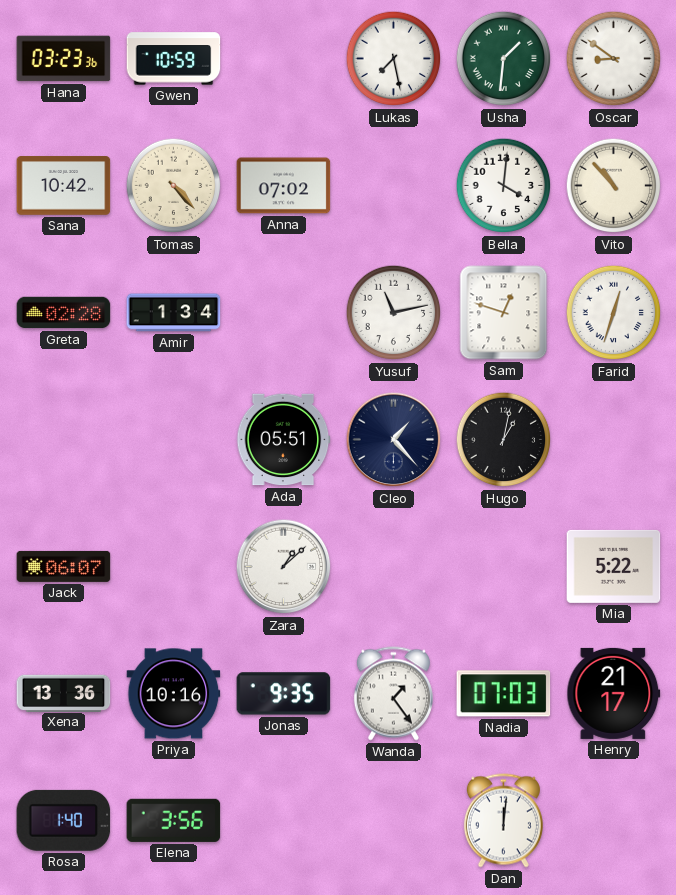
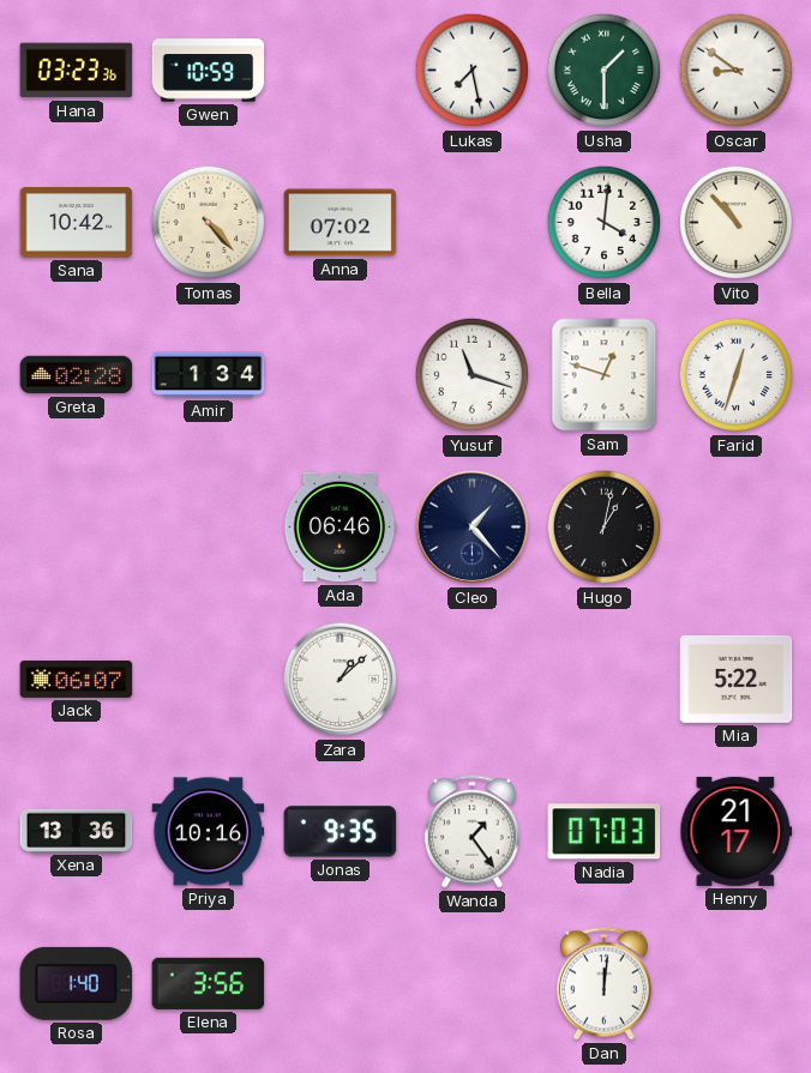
Usha: 1:31 -> 1:30 (605, 71)
Yusuf: 11:13 -> 11:18 (473, 375)
Ada: 05:51 -> 06:46 (340, 528)
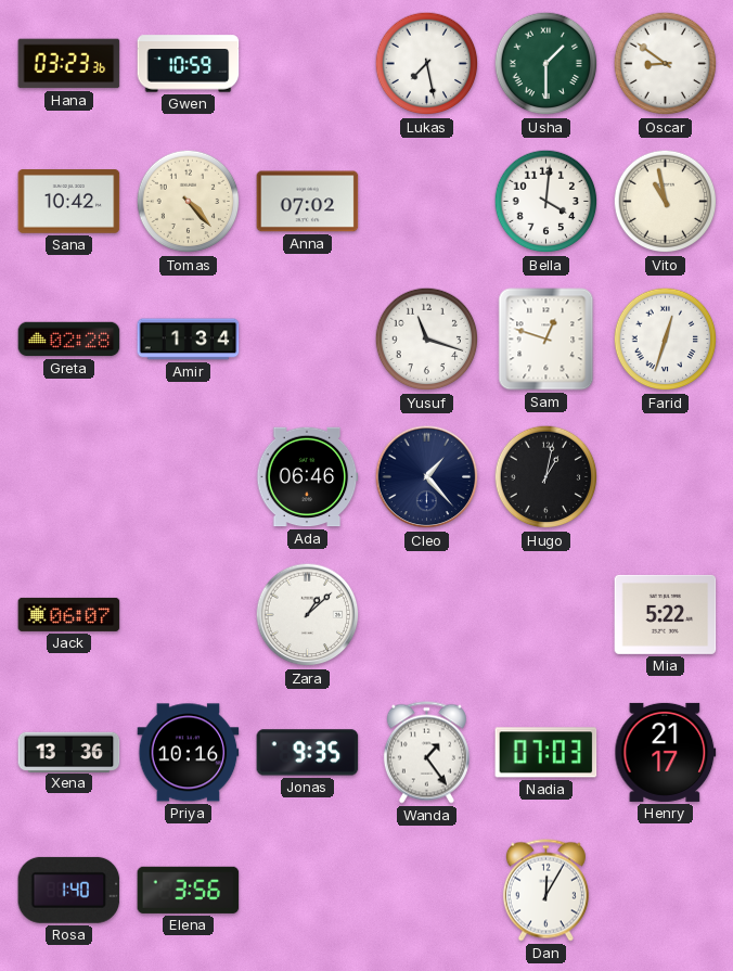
Vito: 10:53 -> 10:58 (666, 202)
Dan: 12:01 -> 12:05 (545, 891)
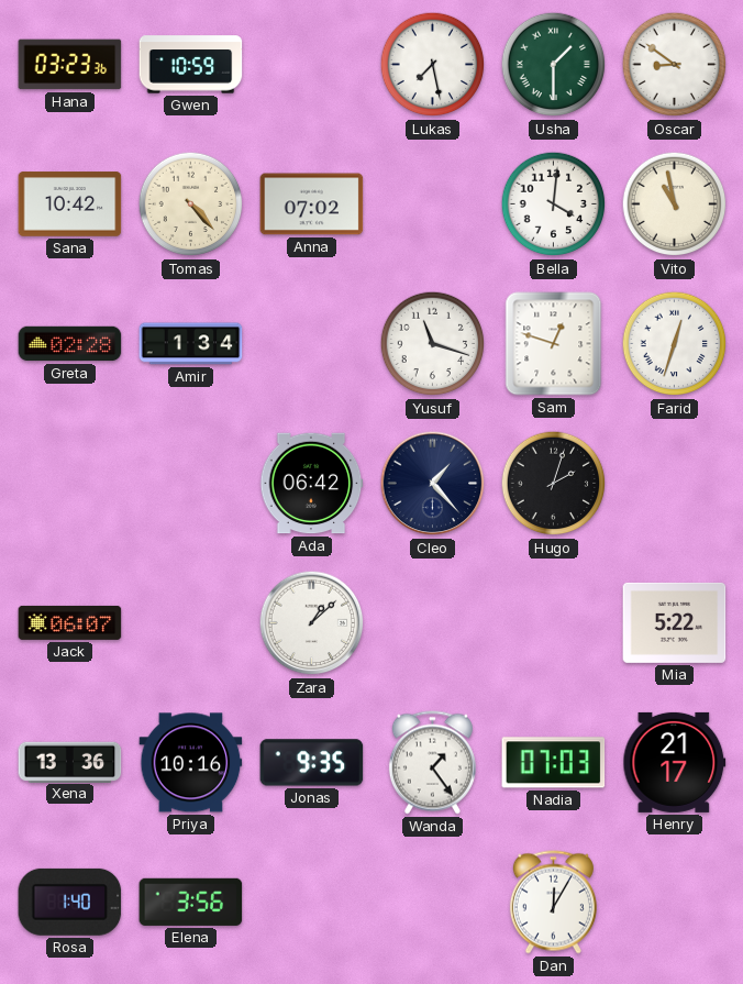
Ada: 06:46 -> 06:42 (311, 484)
Hugo: 1:02 -> 2:03 (554, 484)
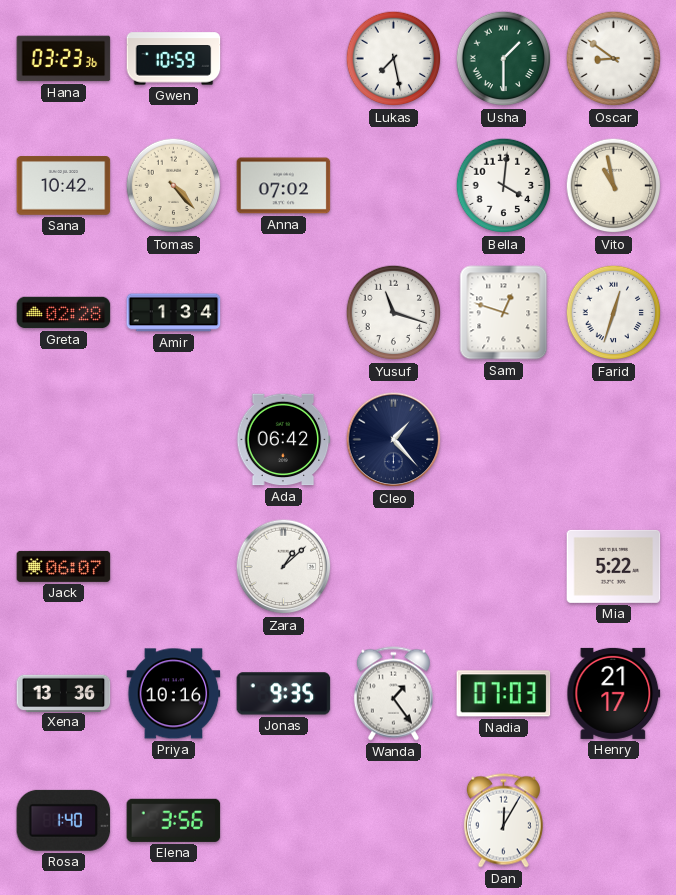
Hugo: 2:03 -> none (554, 484)
